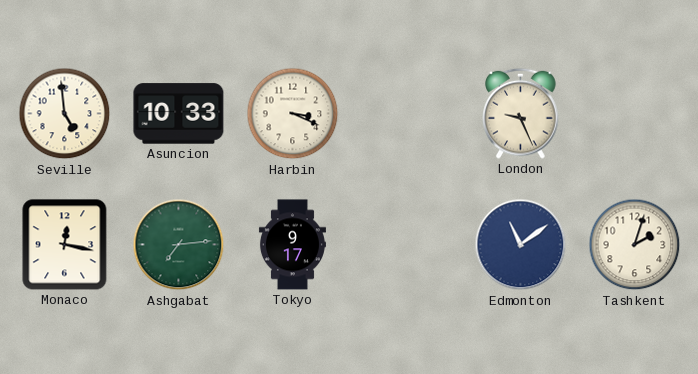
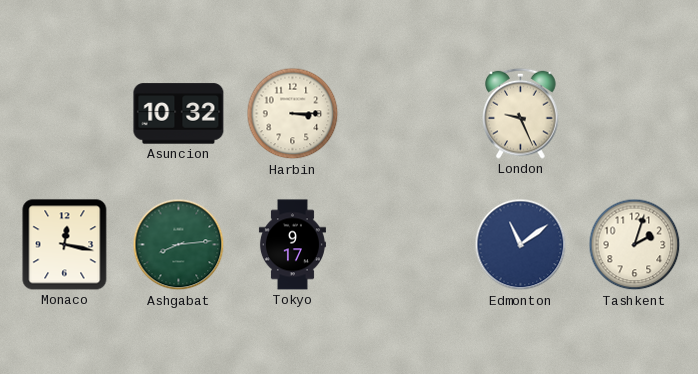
Seville: 4:59 -> none (65, 114)
Asuncion: 10:33 -> 10:32 (179, 114)
Harbin: 3:19 -> 3:15 (293, 114)
Ashgabat: 7:14 -> 8:14 (179, 245)
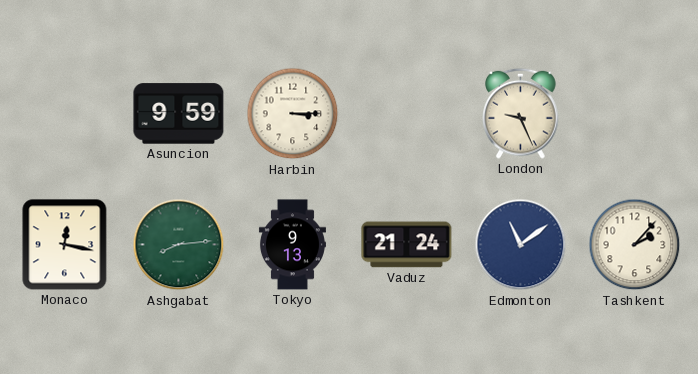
Asuncion: 10:32 -> 9:59 (179, 114)
Tokyo: 9:17 -> 9:13 (292, 245)
Vaduz: none -> 21:24 (407, 245)
Tashkent: 2:03 -> 2:07 (635, 245)
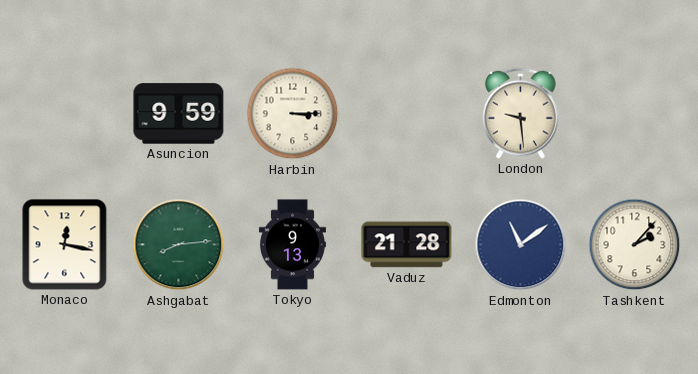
London: 9:26 -> 9:29 (521, 113)
Vaduz: 21:24 -> 21:28 (407, 245)
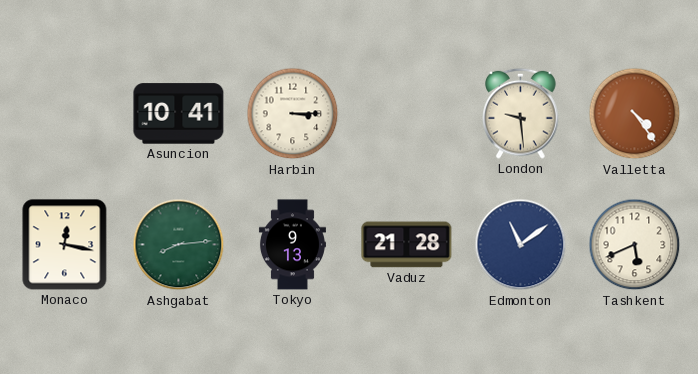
Asuncion: 9:59 -> 10:41 (179, 114)
Valletta: none -> 4:24 (635, 114)
Tashkent: 2:07 -> 5:41 (635, 245)
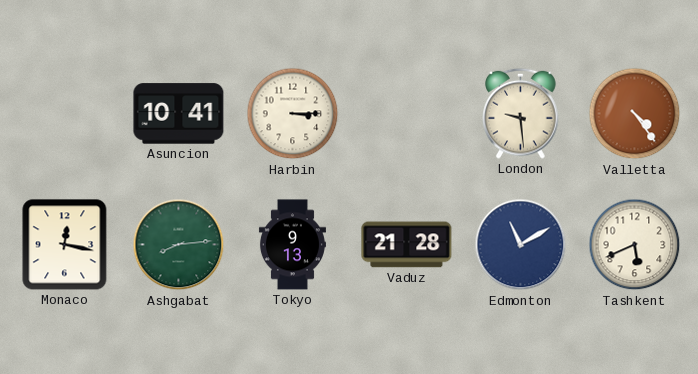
Edmonton: 11:09 -> 11:10 (521, 245)
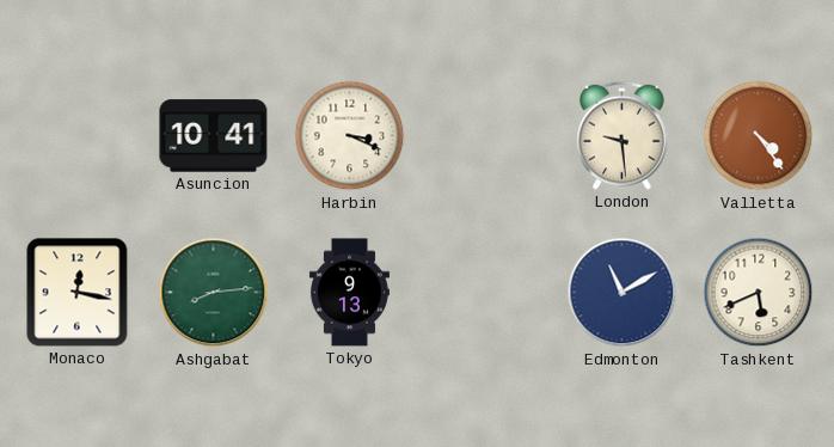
Harbin: 3:15 -> 3:19 (350, 136)
Vaduz: 21:28 -> none (407, 245)
